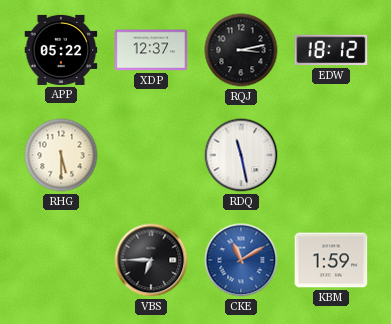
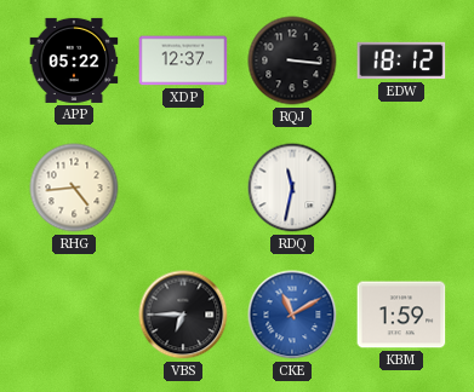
RQJ: 3:13 -> 3:16 (292, 60)
RHG: 5:30 -> 4:44 (74, 188)
RDQ: 11:28 -> 11:32 (292, 188)
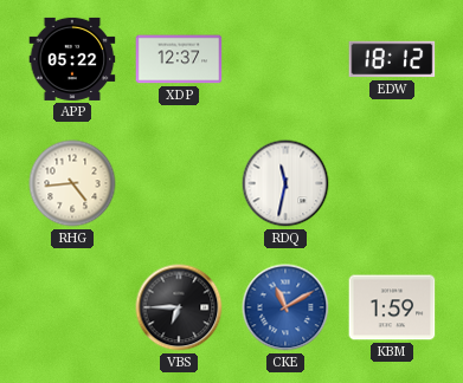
RQJ: 3:16 -> none (292, 60)
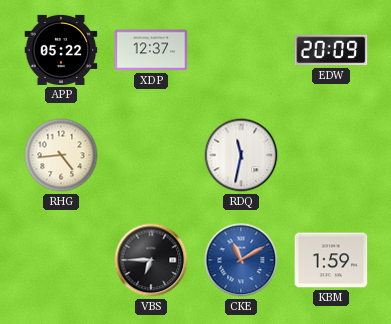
EDW: 18:12 -> 20:09 (331, 50)
